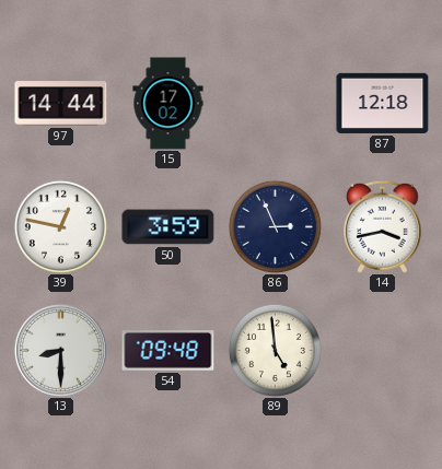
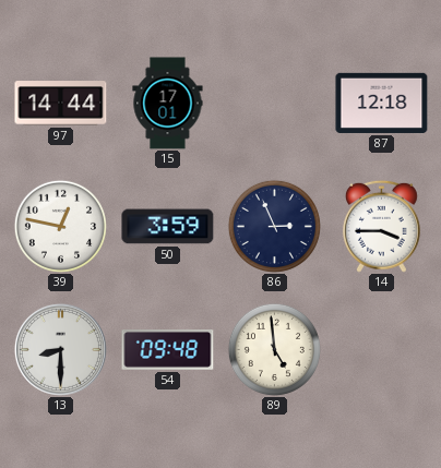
15: 17:02 -> 17:01 (168, 104)
14: 3:43 -> 3:45 (381, 226)
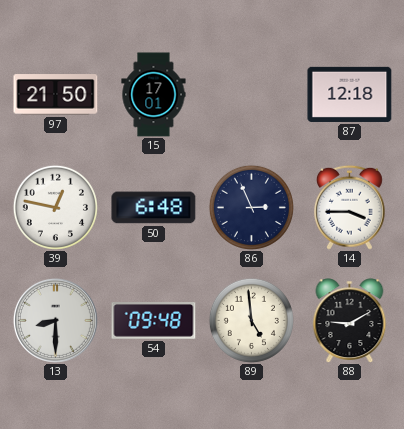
97: 14:44 -> 21:50 (56, 95)
50: 3:59 -> 6:48 (154, 208)
88: none -> 9:10 (350, 321)
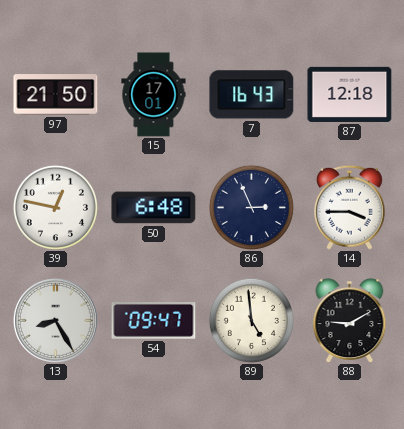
7: none -> 16:43 (252, 95)
13: 8:30 -> 8:25 (55, 320)
54: 09:48 -> 09:47 (154, 321)
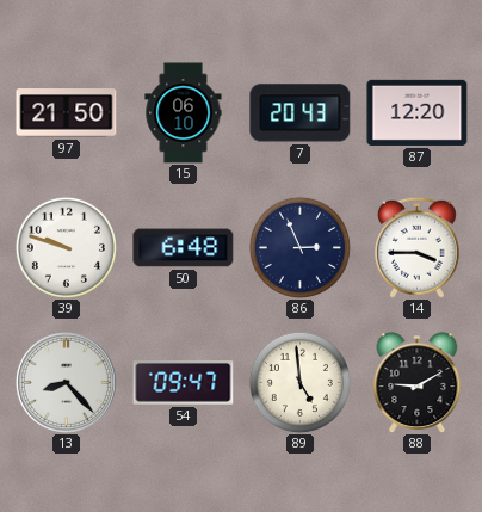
15: 17:01 -> 06:10 (184, 113)
7: 16:43 -> 20:43 (301, 113)
87: 12:18 -> 12:20 (418, 112)
39: 12:47 -> 9:48 (66, 247)
13: 8:25 -> 8:23 (66, 382)
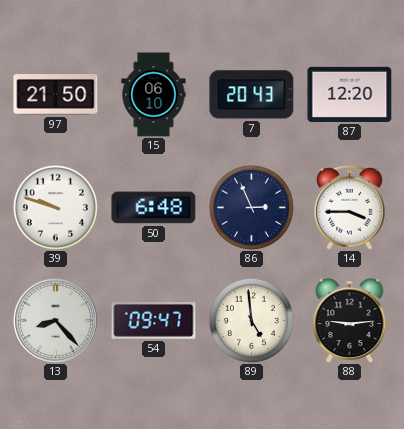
88: 9:10 -> 9:14 (350, 321)
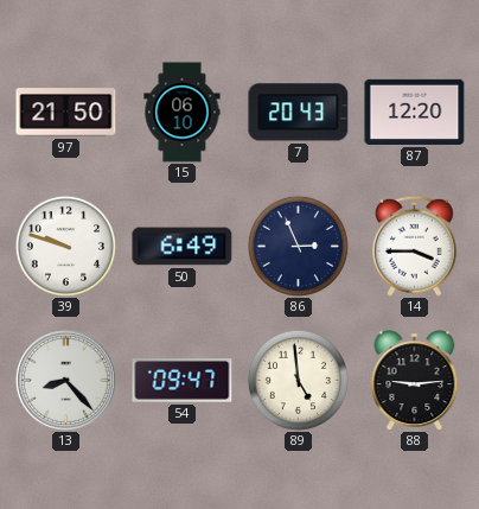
50: 6:48 -> 6:49 (183, 247)
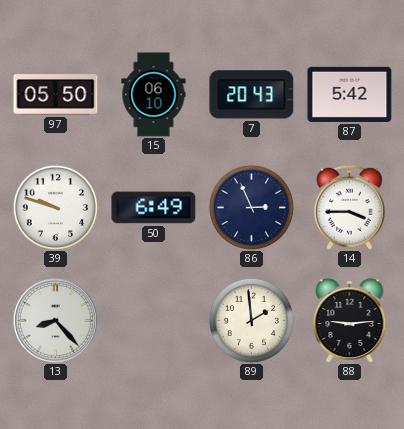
97: 21:50 -> 05:50 (56, 95)
87: 12:20 -> 5:42 (350, 94)
54: 09:47 -> none (183, 381)
89: 4:59 -> 1:59 (251, 320)
